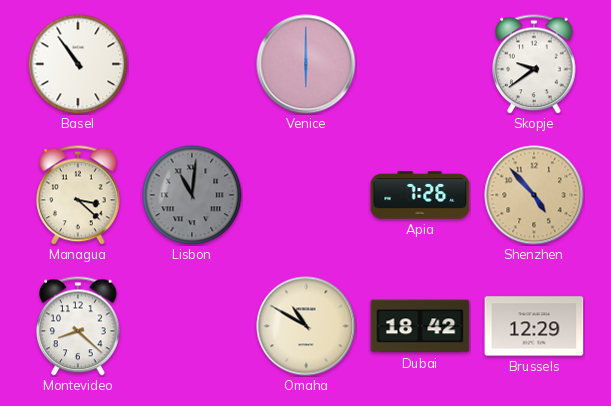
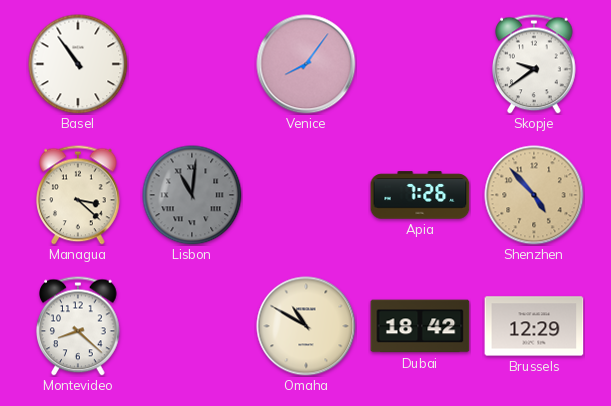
Venice: 6:00 -> 8:06 (306, 64)
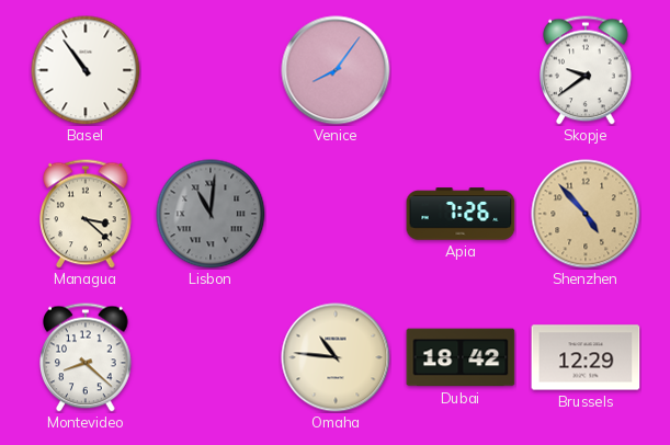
Omaha: 10:50 -> 10:46 (336, 357)
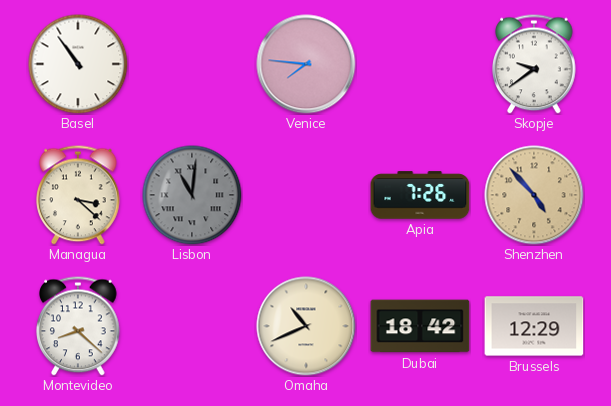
Venice: 8:06 -> 7:46 (306, 64)
Omaha: 10:46 -> 10:41 (306, 326)
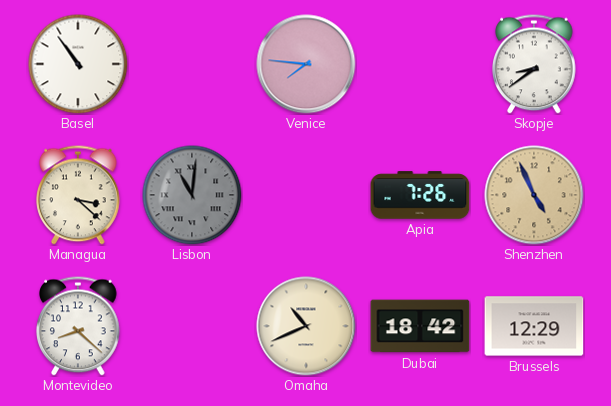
Skopje: 9:39 -> 8:39 (534, 64)
Shenzhen: 4:53 -> 4:56 (534, 195)
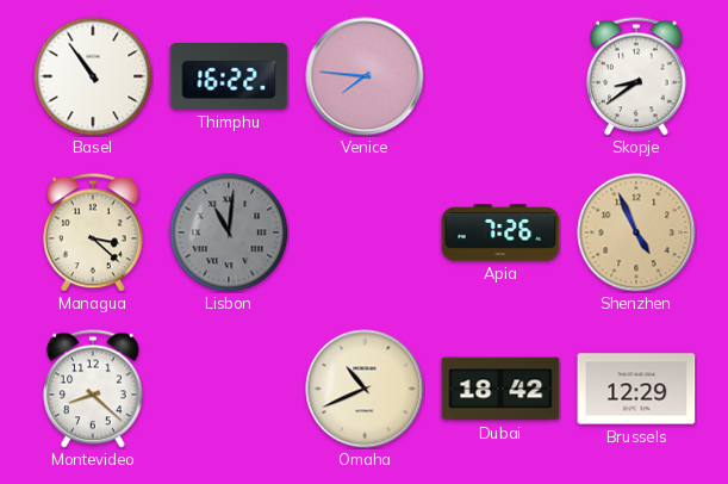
Thimphu: none -> 16:22 (229, 76)
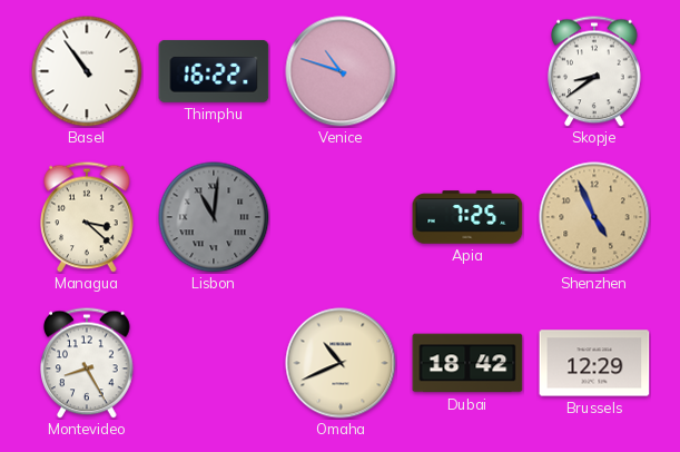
Venice: 7:46 -> 10:48 (341, 71)
Apia: 7:26 -> 7:25 (467, 217)
Montevideo: 8:22 -> 8:25 (87, 363)
